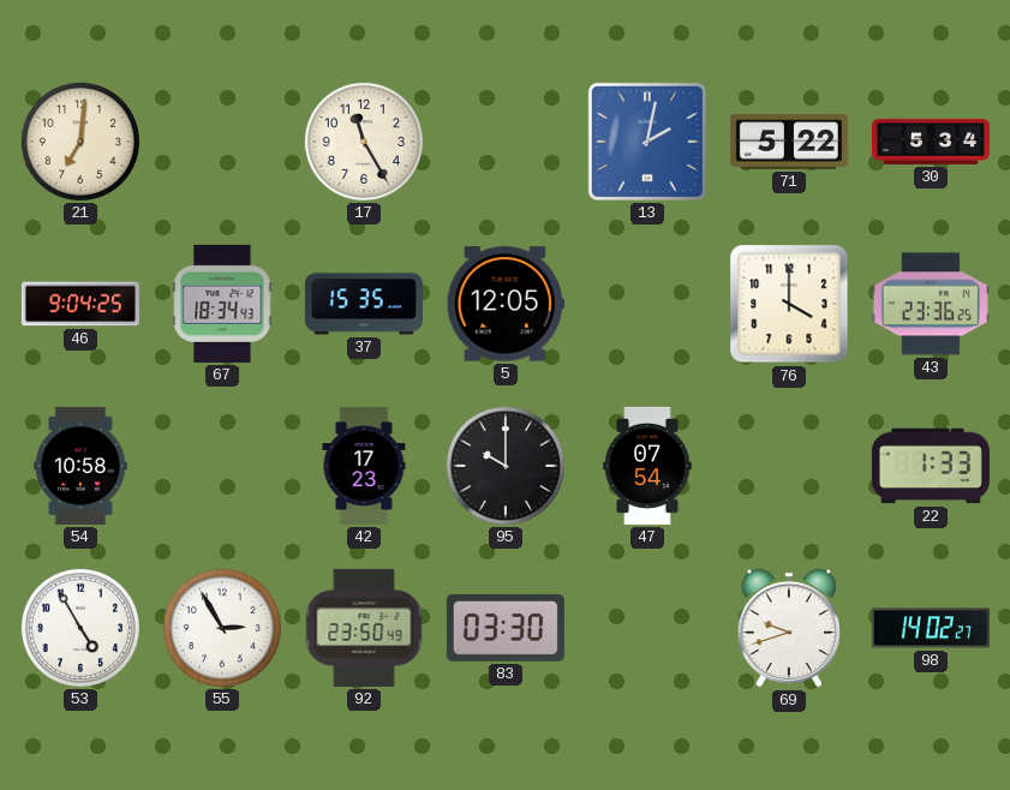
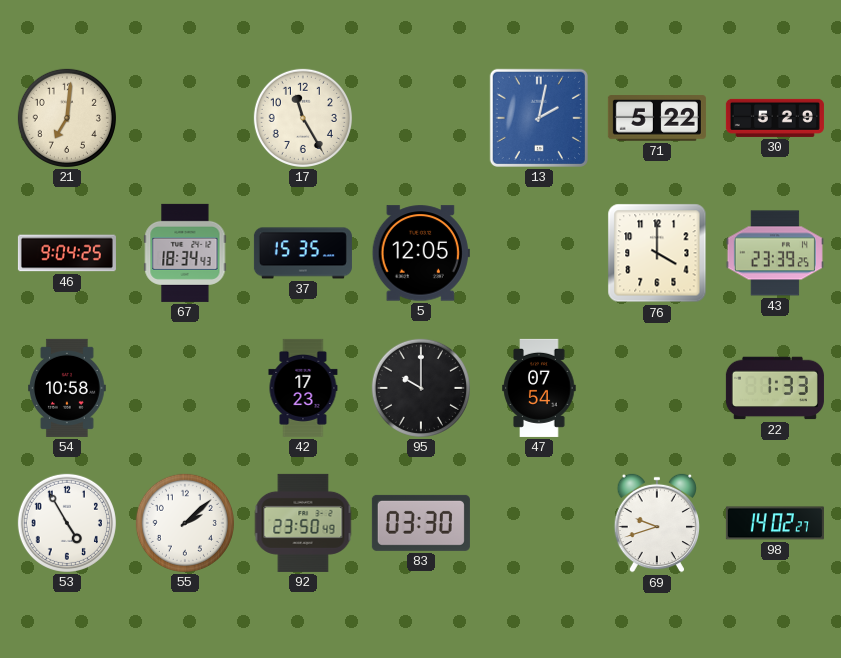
30: 5:34 -> 5:29 (775, 118)
43: 23:36 -> 23:39 (775, 253)
55: 2:55 -> 2:08 (185, 523)
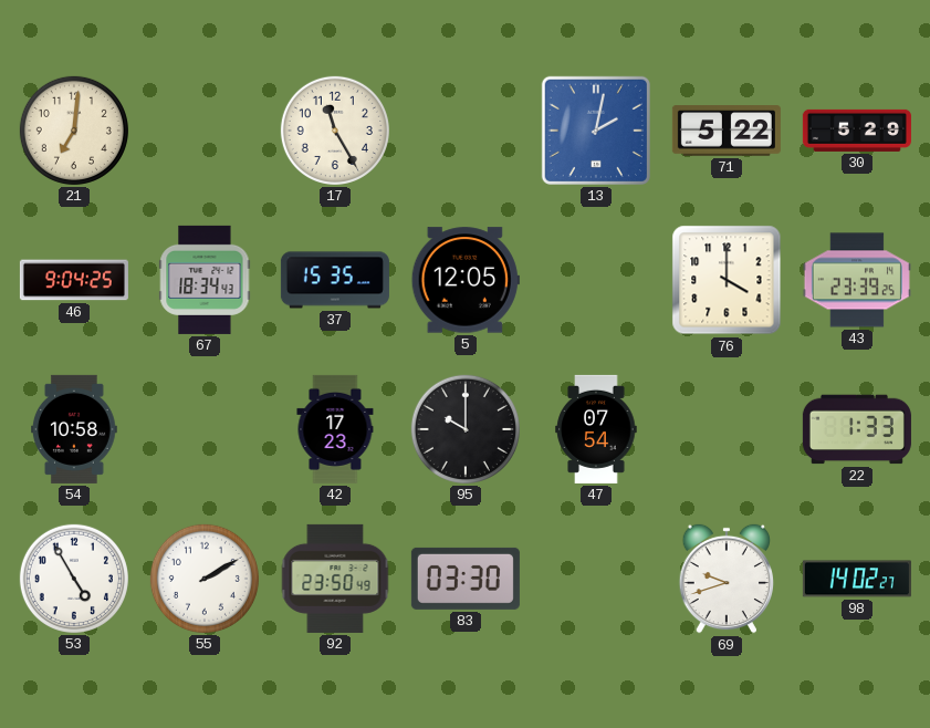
55: 2:08 -> 2:10 (205, 579)
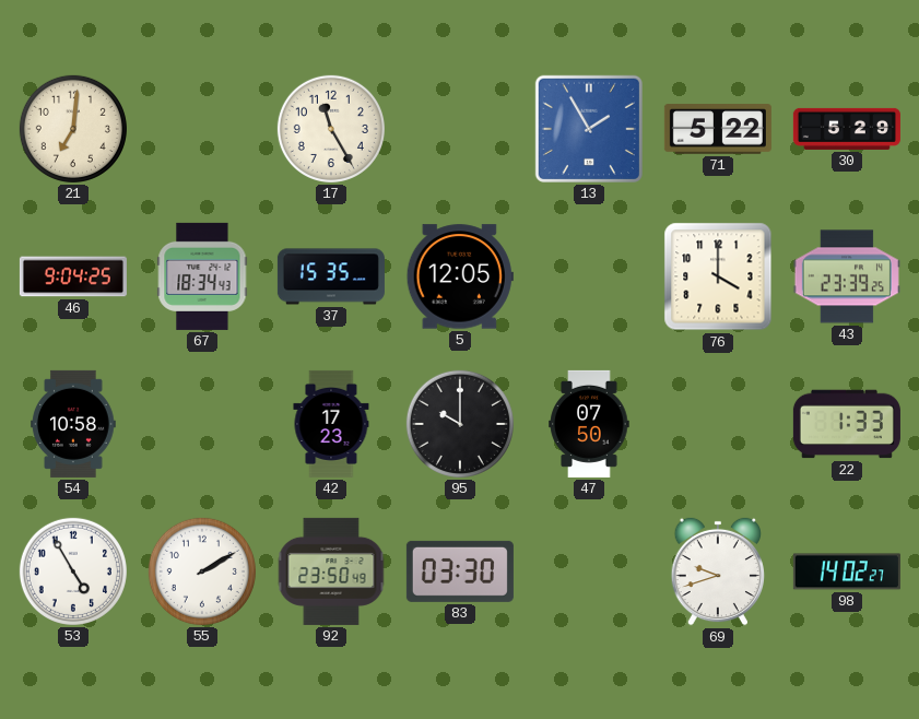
13: 2:02 -> 1:55 (589, 129)
47: 07:54 -> 07:50 (589, 424)
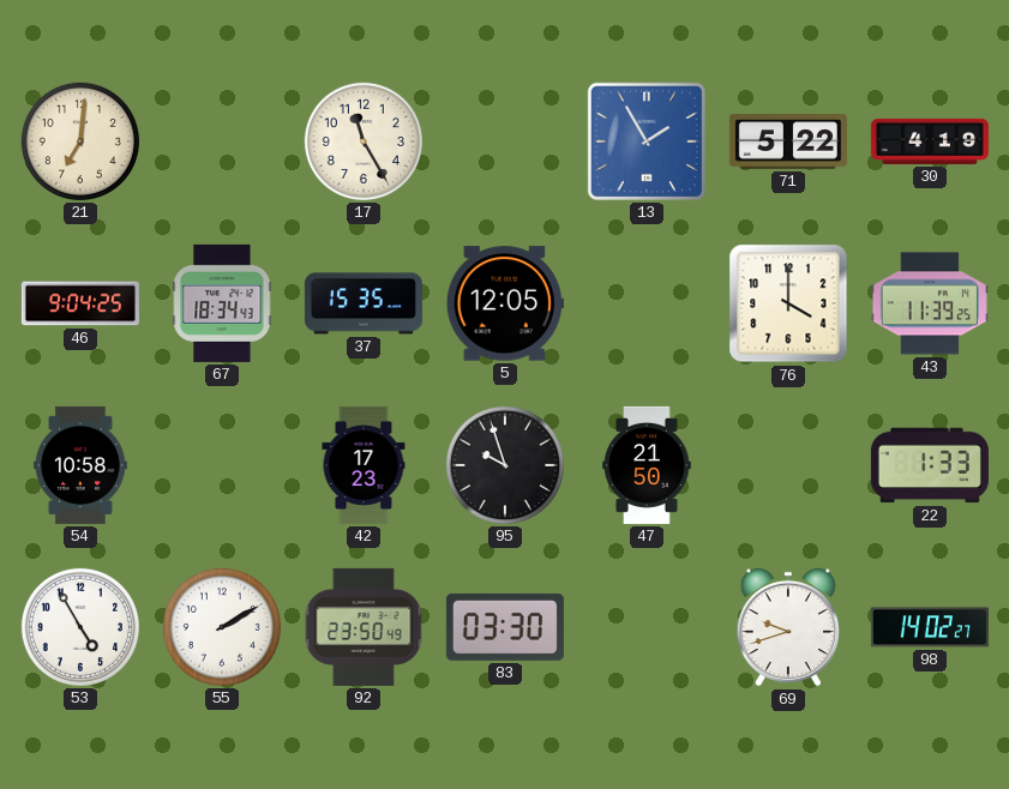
30: 5:29 -> 4:19 (930, 141)
43: 23:39 -> 11:39 (930, 303)
95: 10:00 -> 9:57 (505, 465)
47: 07:50 -> 21:50 (647, 465)
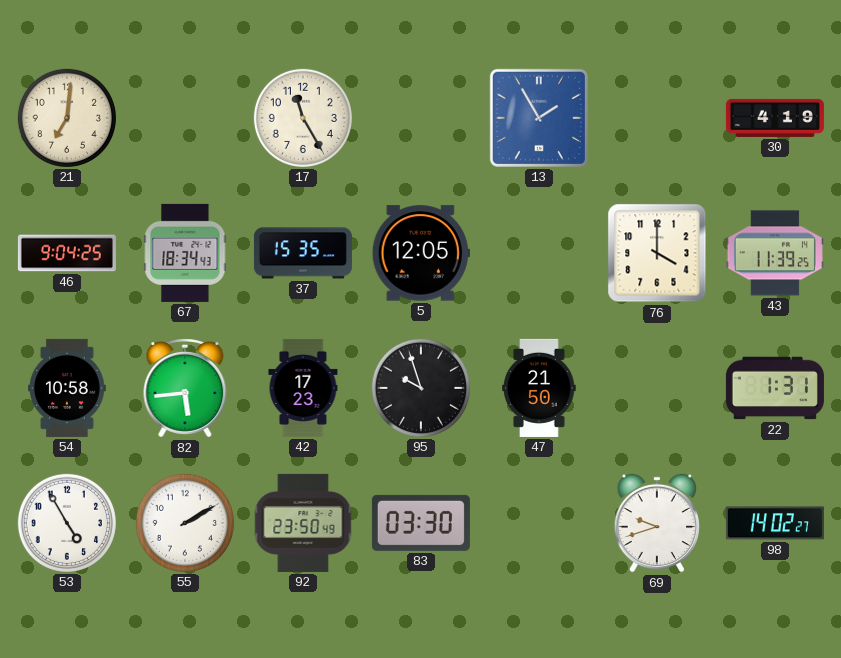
71: 5:22 -> none (788, 141)
82: none -> 5:44 (185, 389)
22: 1:33 -> 1:31 (775, 388)
